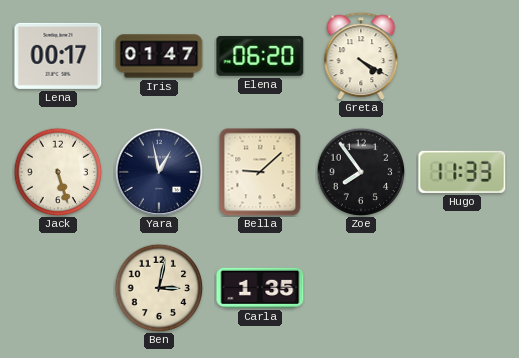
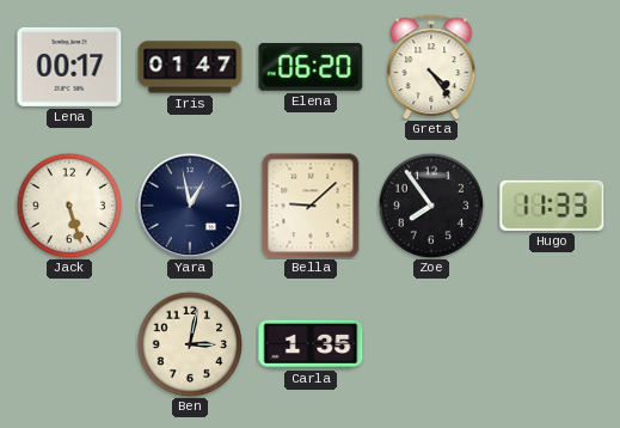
Greta: 4:20 -> 4:24 (431, 67)
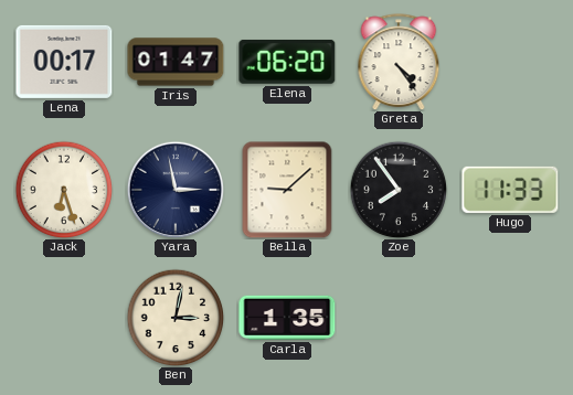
Jack: 5:27 -> 6:27 (64, 190)
Yara: 12:58 -> 2:58 (174, 189)
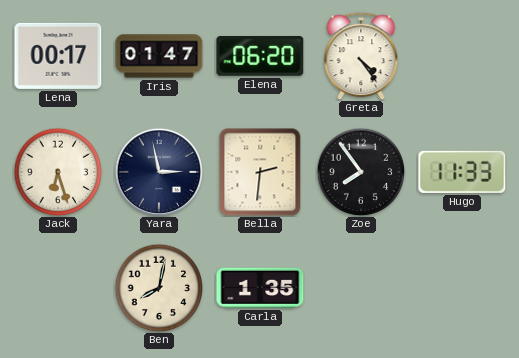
Bella: 9:08 -> 2:31 (260, 172)
Ben: 3:02 -> 8:02 (159, 288)
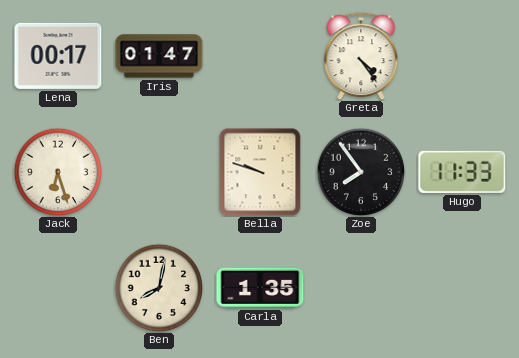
Elena: 06:20 -> none (260, 56)
Yara: 2:58 -> none (158, 171)
Bella: 2:31 -> 9:48 (260, 172)
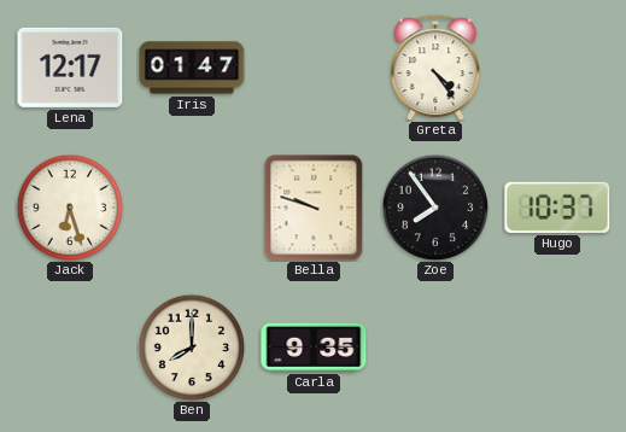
Lena: 00:17 -> 12:17 (70, 68)
Hugo: 11:33 -> 10:37 (557, 208)
Ben: 8:02 -> 8:00 (192, 348)
Carla: 1:35 -> 9:35 (314, 348)
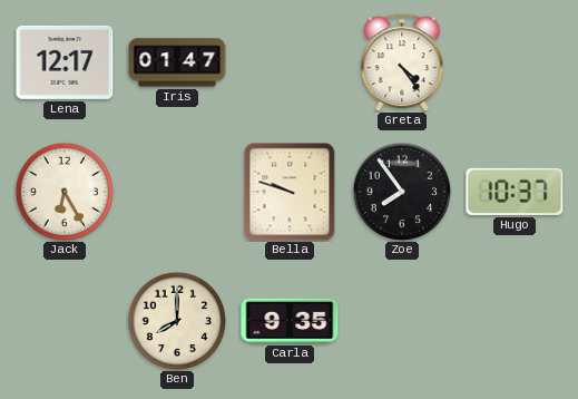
Jack: 6:27 -> 6:25 (65, 192)
